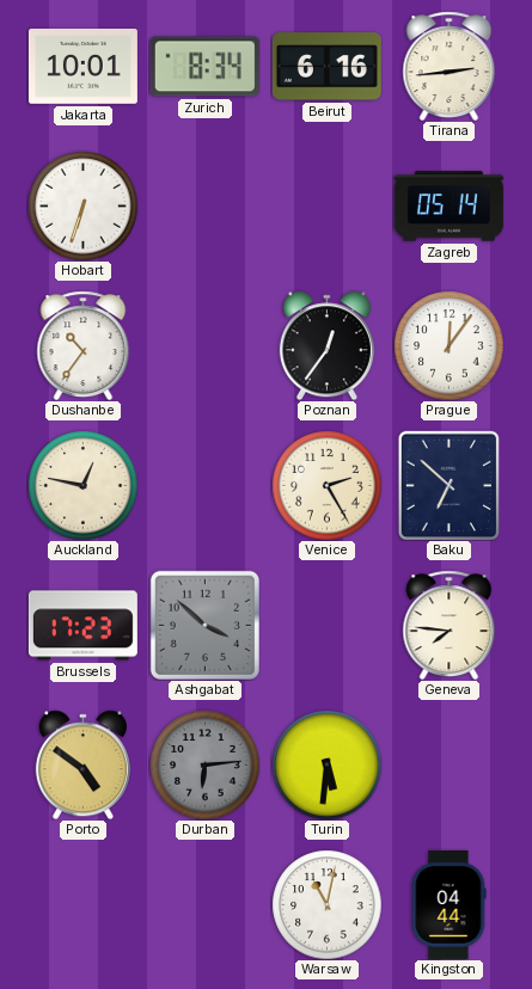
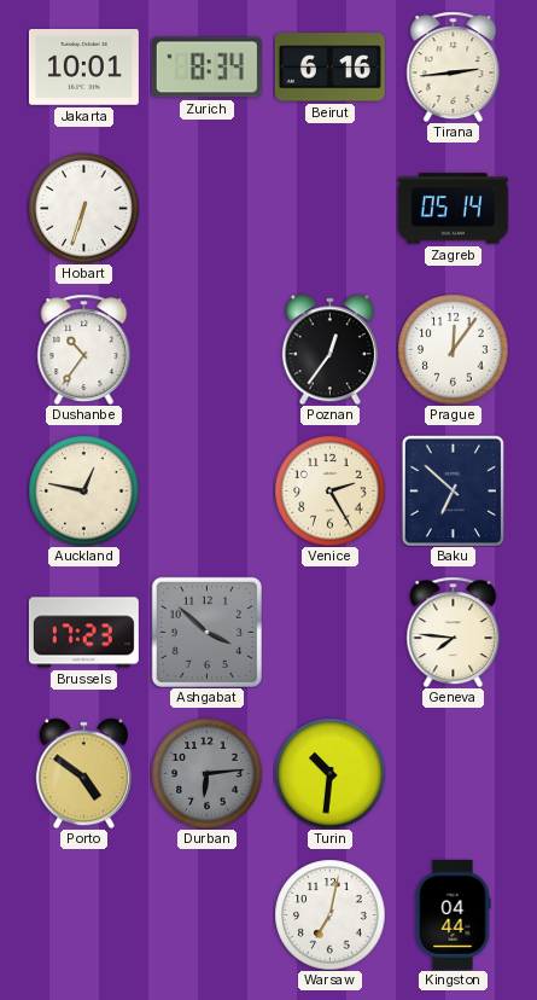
Turin: 5:31 -> 10:31 (329, 773)
Warsaw: 11:02 -> 7:02 (329, 914)
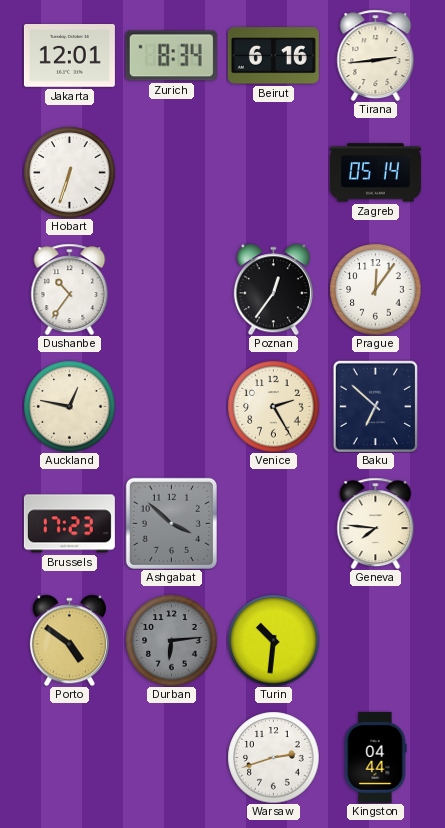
Jakarta: 10:01 -> 12:01 (69, 56)
Warsaw: 7:02 -> 2:42 (273, 757)
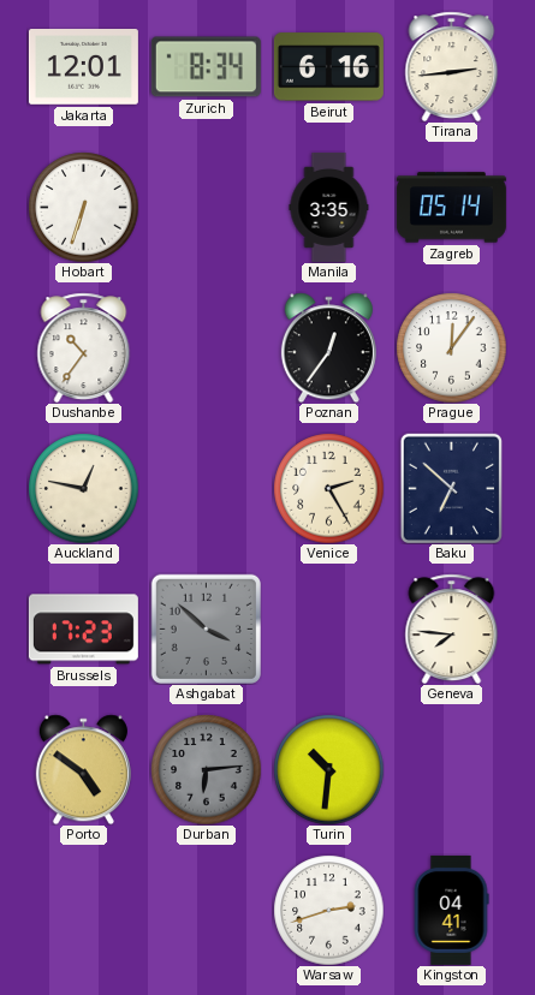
Manila: none -> 3:35 (329, 207)
Kingston: 04:44 -> 04:41 (451, 910)
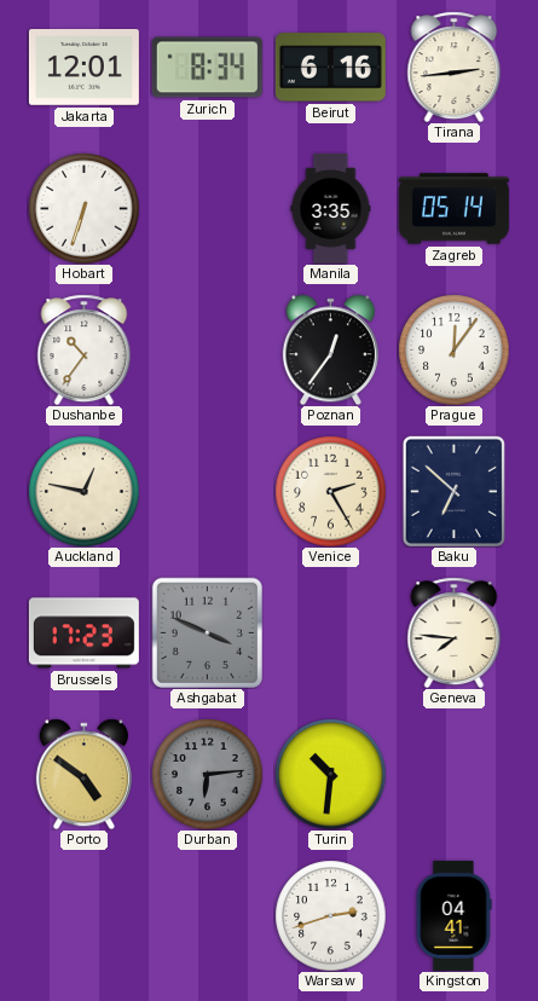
Ashgabat: 3:52 -> 3:49 (207, 632)
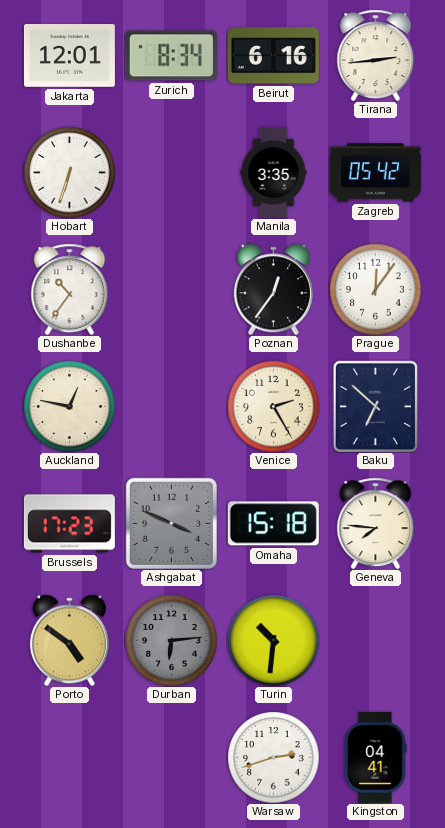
Zagreb: 05:14 -> 05:42 (375, 173)
Omaha: none -> 15:18 (273, 524)
